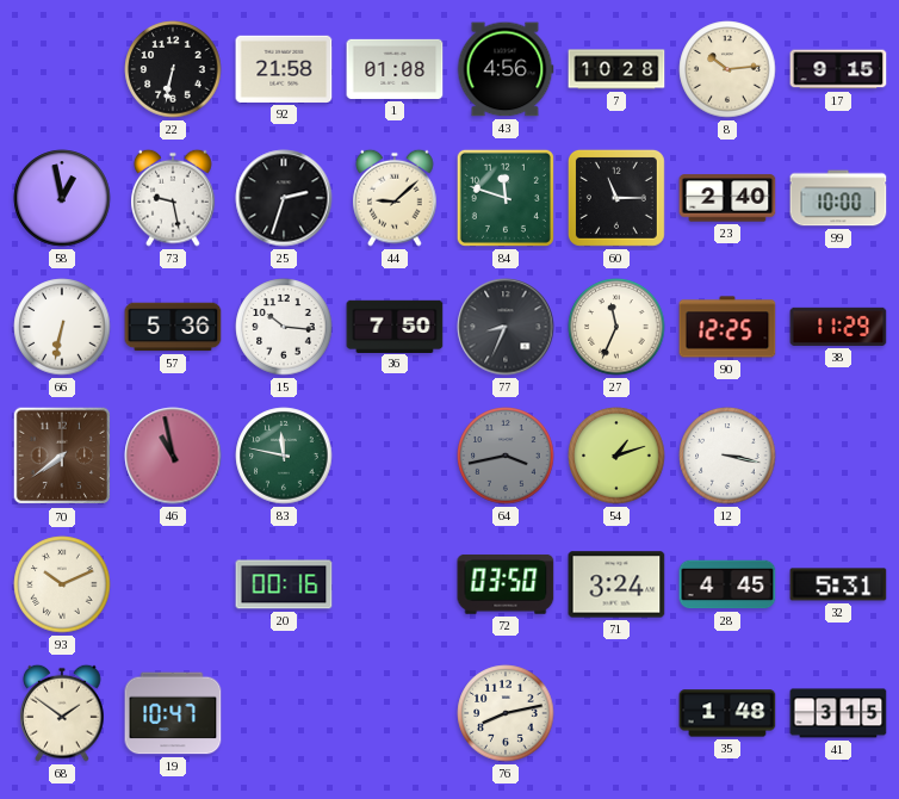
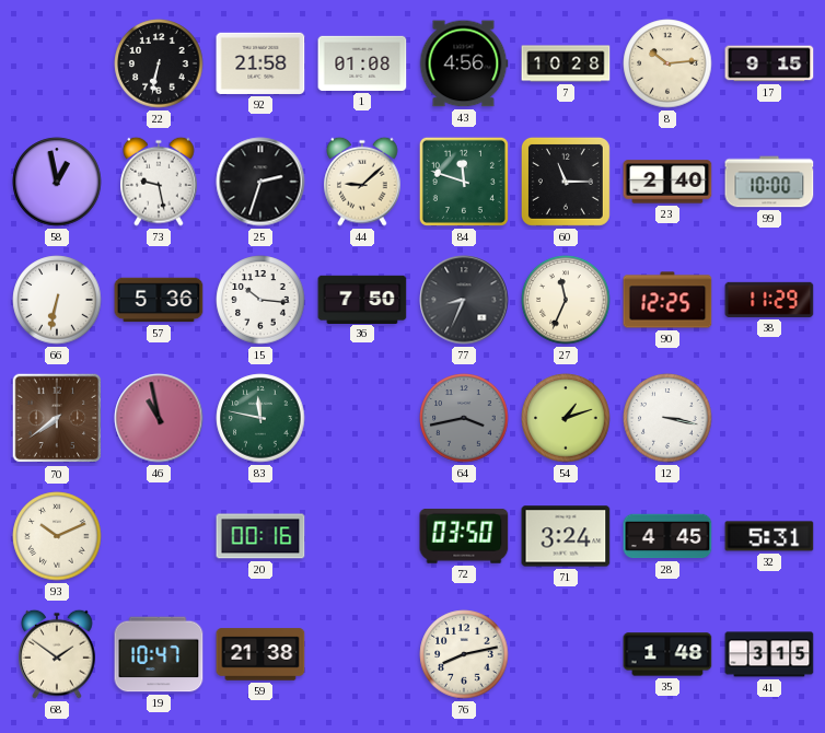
59: none -> 21:38 (260, 654)
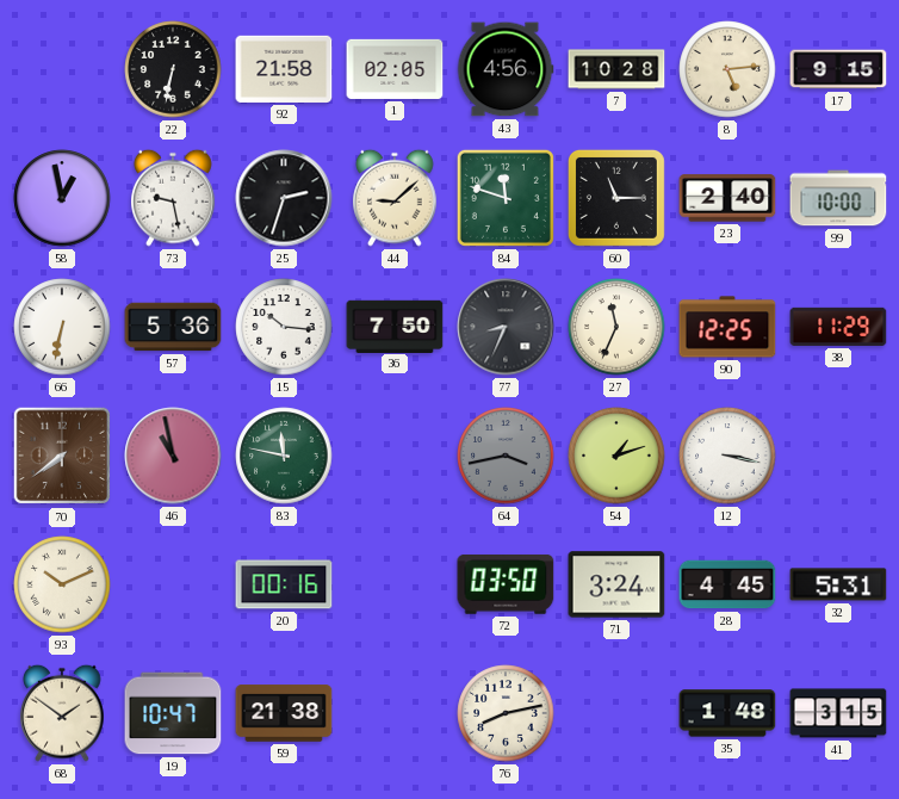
1: 01:08 -> 02:05 (395, 69)
8: 10:14 -> 5:14 (727, 69)
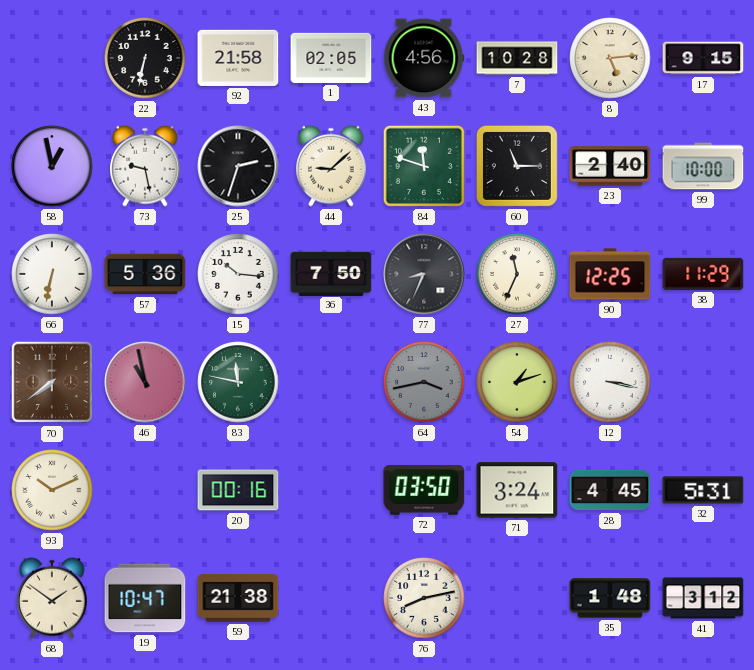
41: 3:15 -> 3:12 (703, 598)
